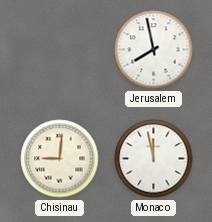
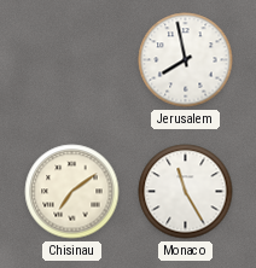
Chisinau: 9:01 -> 7:09 (72, 192)
Monaco: 11:58 -> 11:25 (186, 192)
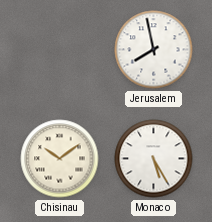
Chisinau: 7:09 -> 10:09 (60, 159)
Monaco: 11:25 -> 5:25 (154, 159)
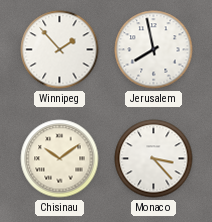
Winnipeg: none -> 1:53 (60, 50)
Monaco: 5:25 -> 3:23 (154, 159)
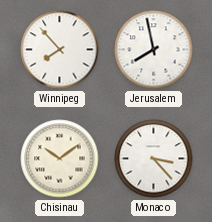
Winnipeg: 1:53 -> 7:53 (60, 50)
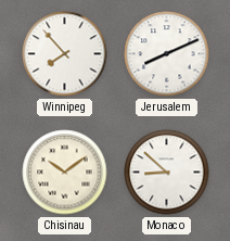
Jerusalem: 7:58 -> 8:11 (167, 54)
Monaco: 3:23 -> 8:52 (167, 173)
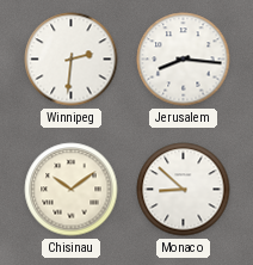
Winnipeg: 7:53 -> 2:31 (72, 60)
Jerusalem: 8:11 -> 8:16 (184, 60)
